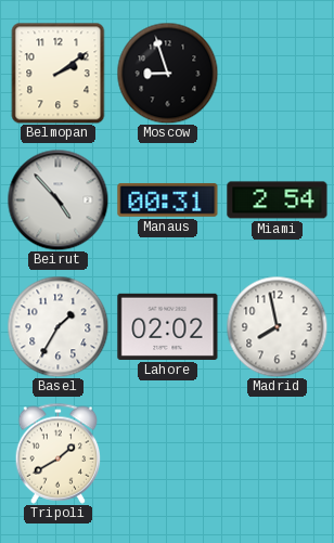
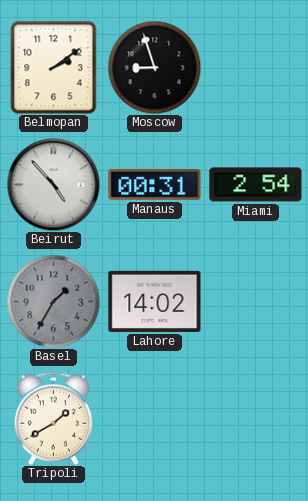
Basel dial: white -> grey (53, 301)
Lahore: 02:02 -> 14:02 (155, 301)
Madrid: 7:58 -> none (277, 326)
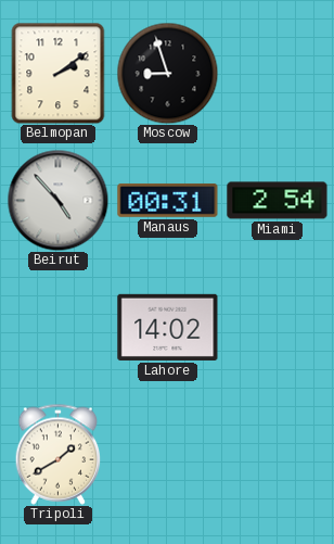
Basel: 1:35 -> none (53, 301)
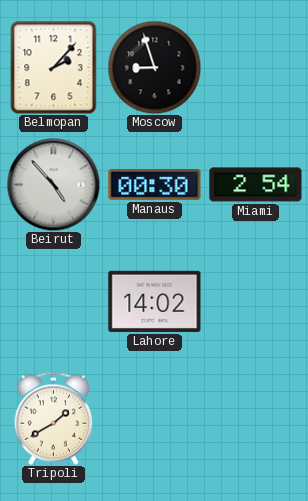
Belmopan: 2:09 -> 2:07 (54, 67)
Manaus: 00:31 -> 00:30 (155, 184)
